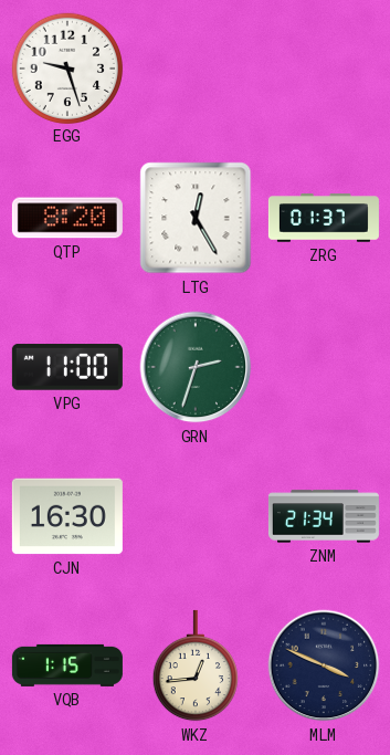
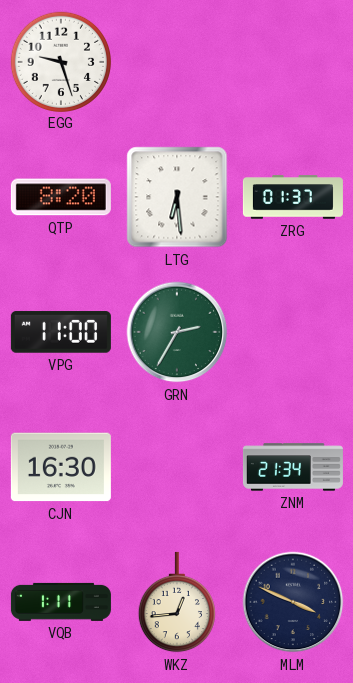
LTG: 12:25 -> 6:29 (177, 197)
GRN: 2:33 -> 2:35 (177, 332)
VQB: 1:15 -> 1:11 (61, 602)
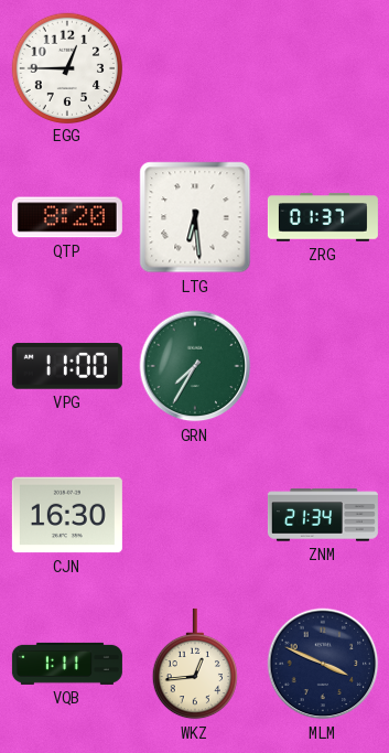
EGG: 9:27 -> 12:45 (66, 67)
GRN: 2:35 -> 7:35 (195, 366)
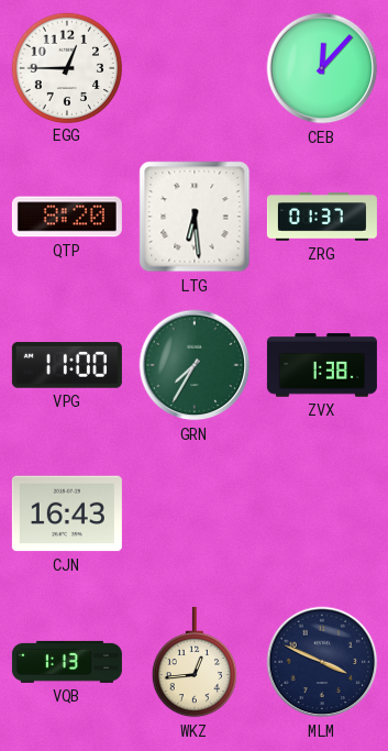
CEB: none -> 12:07 (322, 68)
ZVX: none -> 1:38 (322, 365)
CJN: 16:30 -> 16:43 (67, 513)
ZNM: 21:34 -> none (323, 515)
VQB: 1:11 -> 1:13 (67, 662)
